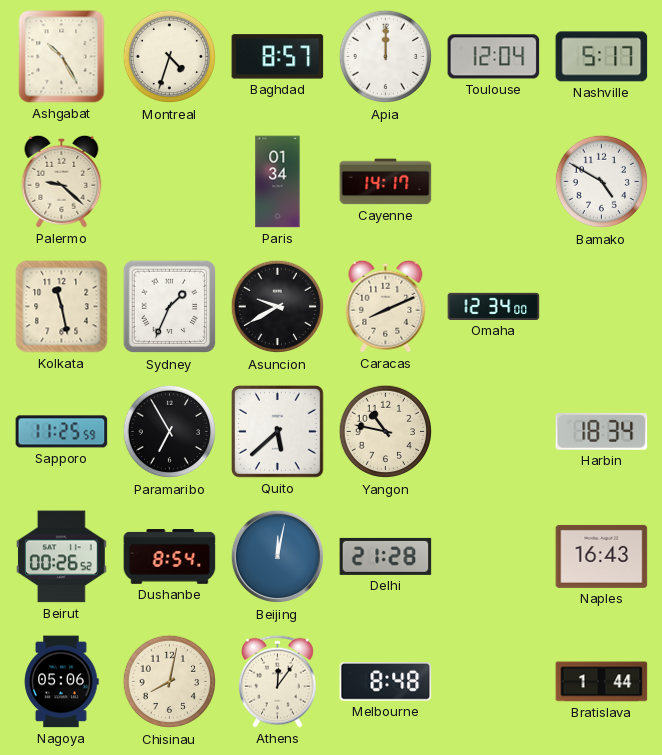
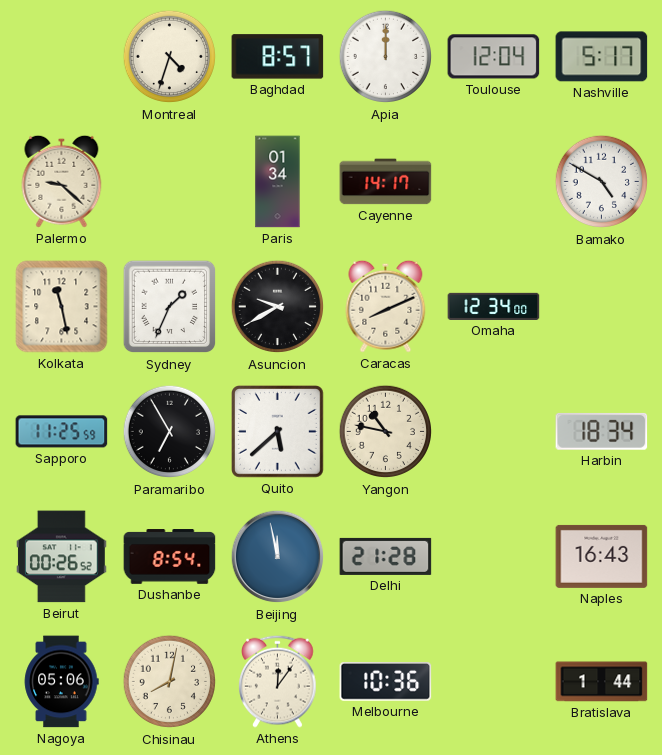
Ashgabat: 10:25 -> none (62, 57)
Beijing: 12:02 -> 11:58 (278, 557)
Melbourne: 8:48 -> 10:36 (386, 682)
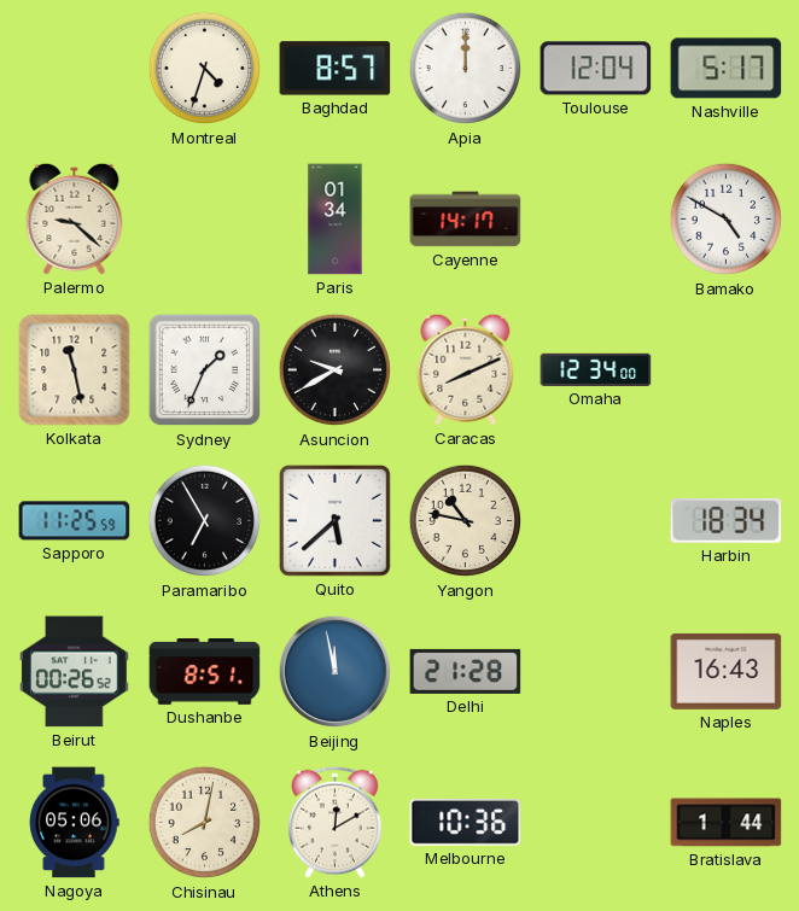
Dushanbe: 8:54 -> 8:51 (205, 672)
Athens: 12:06 -> 12:10 (336, 822)
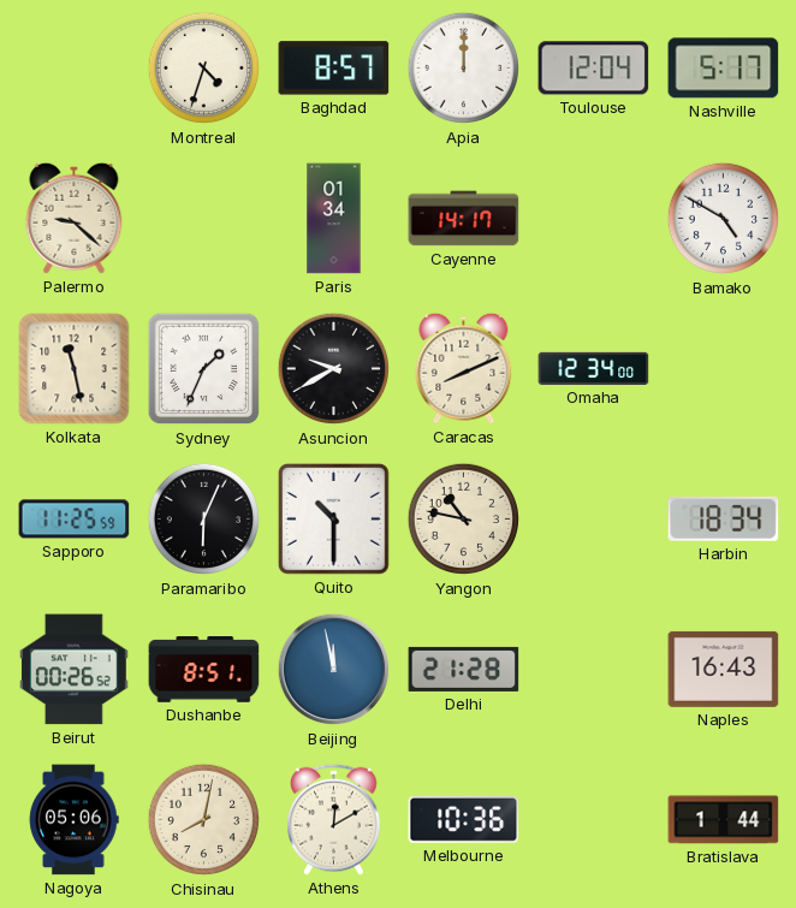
Paramaribo: 6:55 -> 6:04 (204, 520)
Quito: 5:38 -> 10:30 (334, 520)
